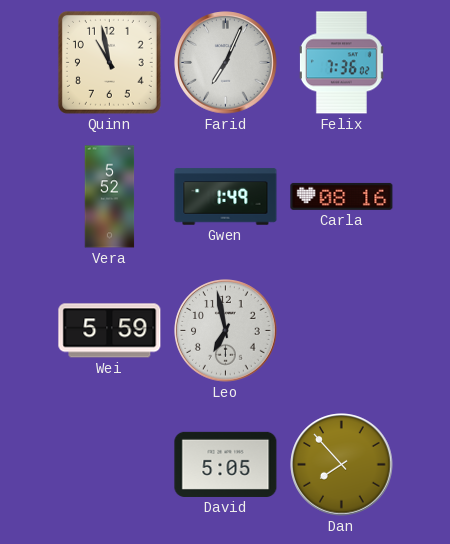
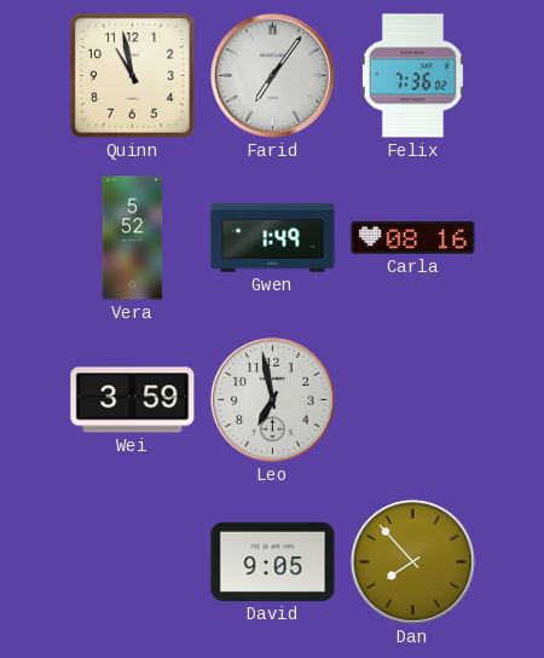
Farid: 7:04 -> 7:06 (273, 76)
Wei: 5:59 -> 3:59 (133, 400)
David: 5:05 -> 9:05 (273, 561)
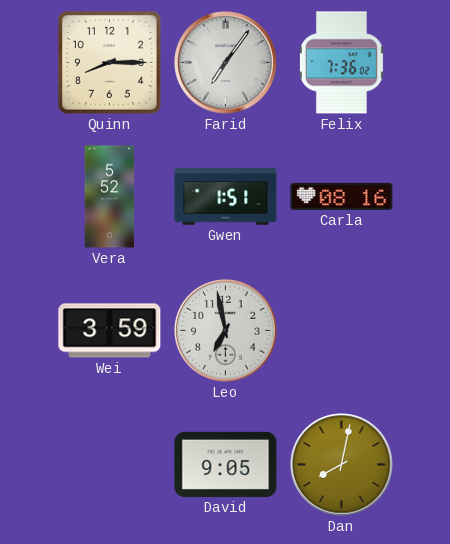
Quinn: 10:58 -> 8:15 (109, 62)
Gwen: 1:49 -> 1:51 (226, 197)
Dan: 7:53 -> 8:02 (342, 465)
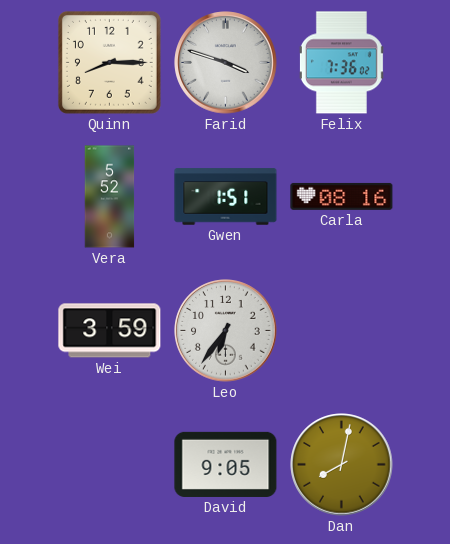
Farid: 7:06 -> 3:48 (226, 63)
Leo: 6:58 -> 6:36 (226, 331)
